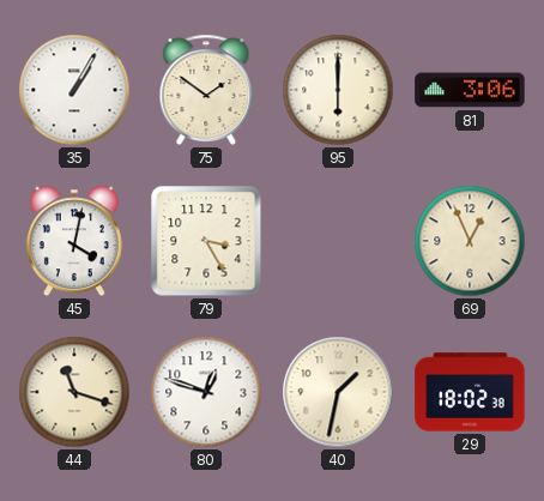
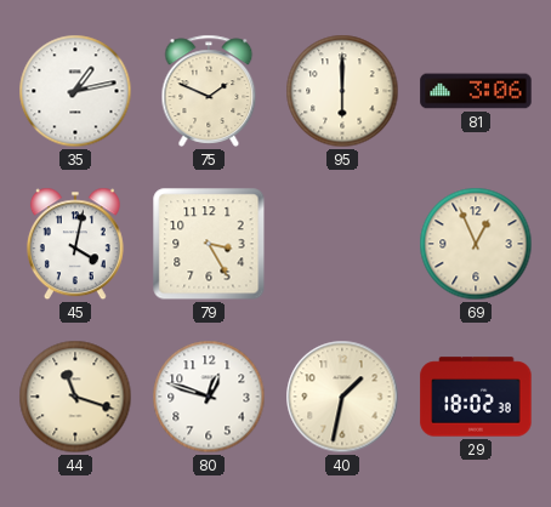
35: 1:05 -> 1:13 (75, 91)
75: 1:51 -> 1:49 (209, 91)
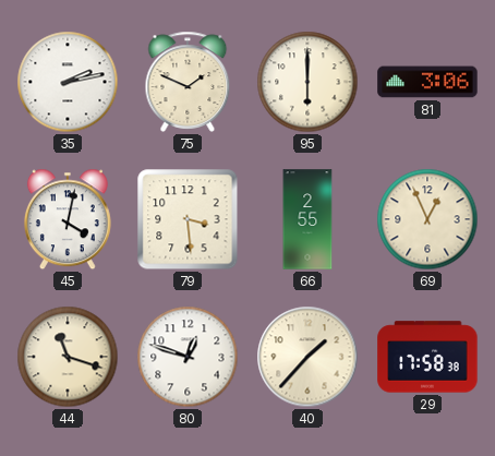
35: 1:13 -> 2:13 (68, 82)
79: 3:25 -> 3:29 (188, 219)
66: none -> 2:55 (307, 219)
40: 1:32 -> 1:37 (307, 357)
29: 18:02 -> 17:58 (427, 357)
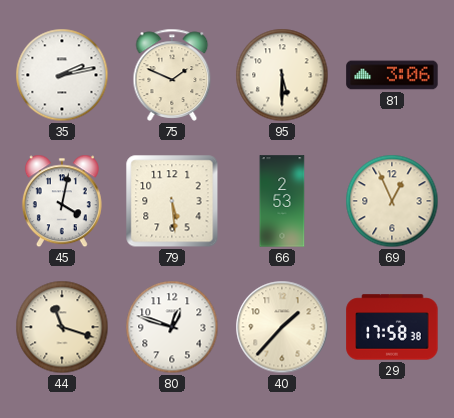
95: 6:00 -> 5:30 (282, 75)
79: 3:29 -> 5:29 (172, 201)
66: 2:55 -> 2:53 (282, 201)
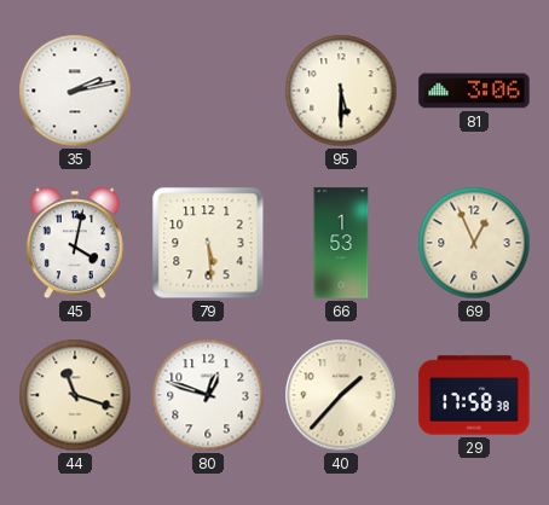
75: 1:49 -> none (172, 75)
66: 2:53 -> 1:53 (341, 243)
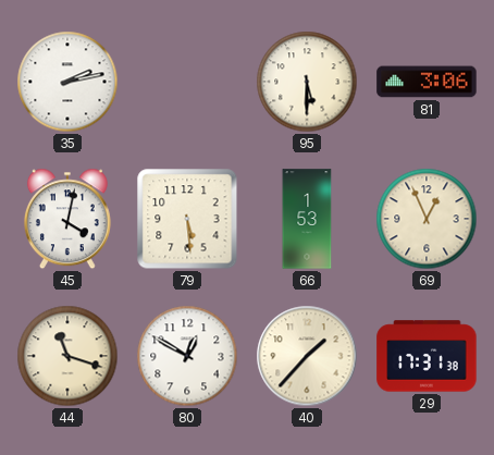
80: 12:48 -> 12:50 (187, 356)
29: 17:58 -> 17:31 (427, 356)
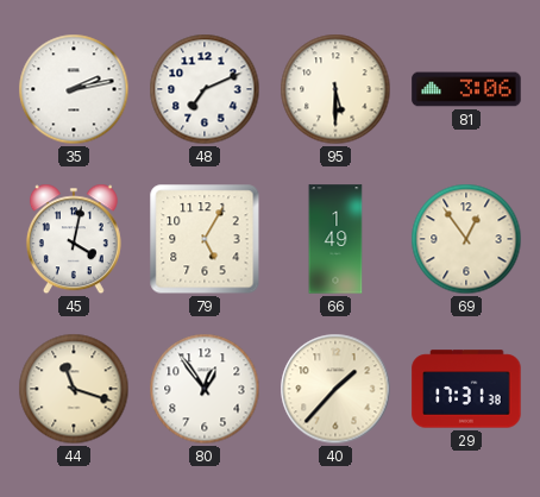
48: none -> 7:11 (205, 89)
79: 5:29 -> 5:05 (205, 239)
66: 1:53 -> 1:49 (335, 239)
69: 12:56 -> 12:54 (466, 239)
80: 12:50 -> 12:54 (205, 389)
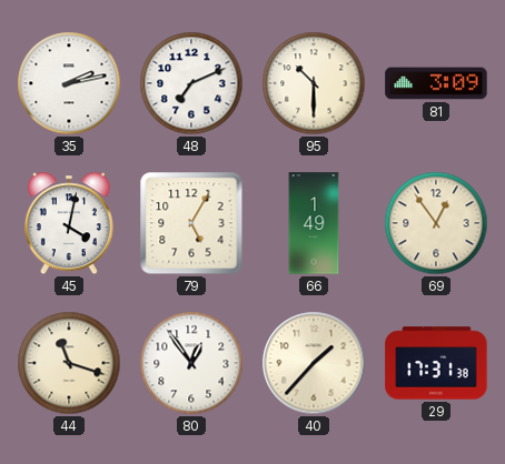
95: 5:30 -> 10:30 (314, 83)
81: 3:06 -> 3:09 (436, 83)
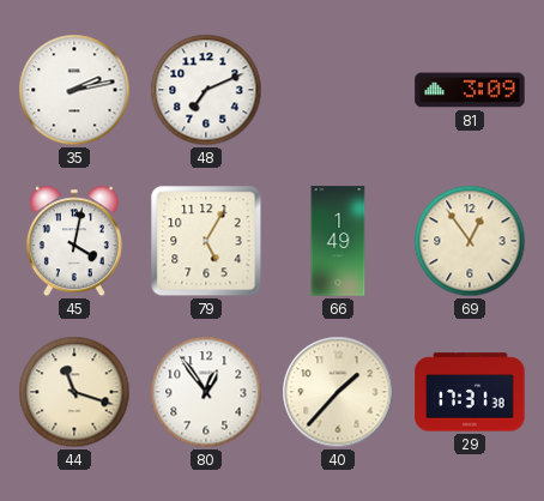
95: 10:30 -> none (314, 83)
